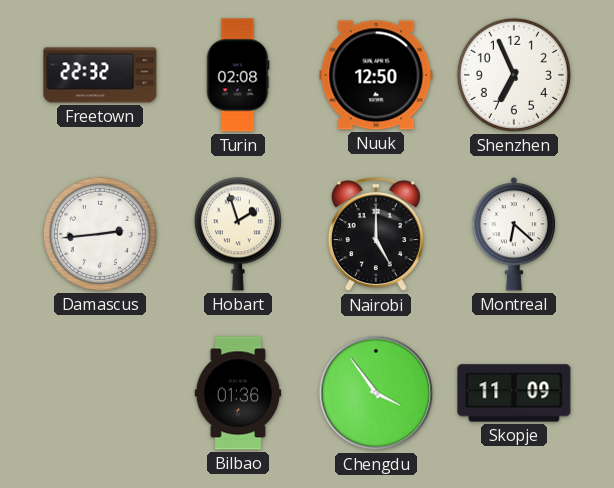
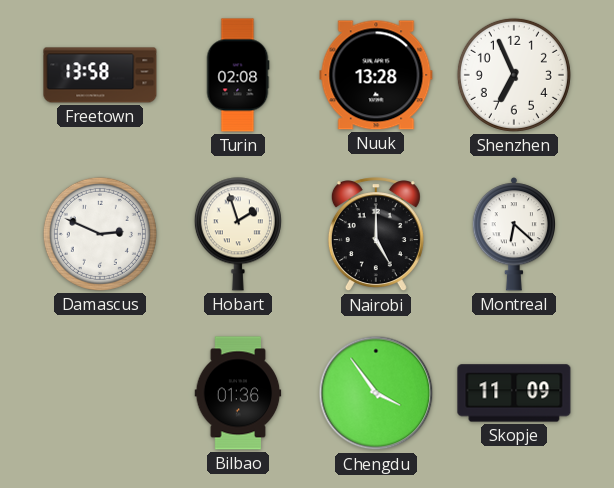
Freetown: 22:32 -> 13:58 (100, 75)
Nuuk: 12:50 -> 13:28 (376, 75)
Damascus: 2:44 -> 2:49 (100, 234)
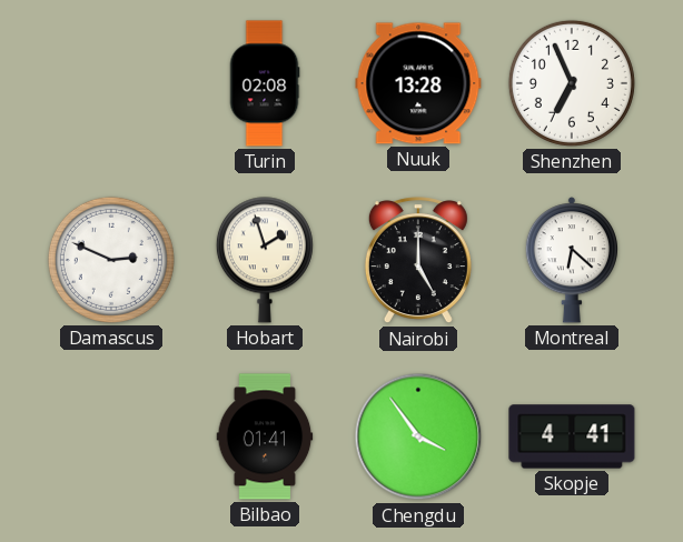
Freetown: 13:58 -> none (100, 75)
Bilbao: 01:36 -> 01:41 (265, 436)
Skopje: 11:09 -> 4:41 (572, 436)
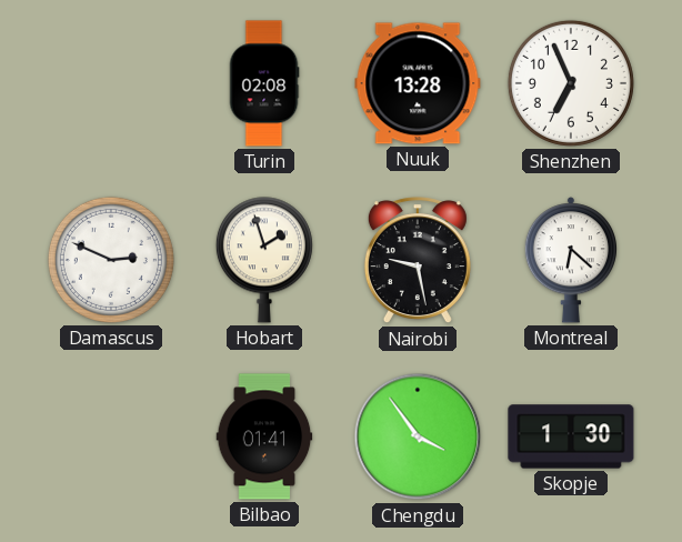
Nairobi: 5:00 -> 9:28 (418, 261)
Skopje: 4:41 -> 1:30 (571, 436)
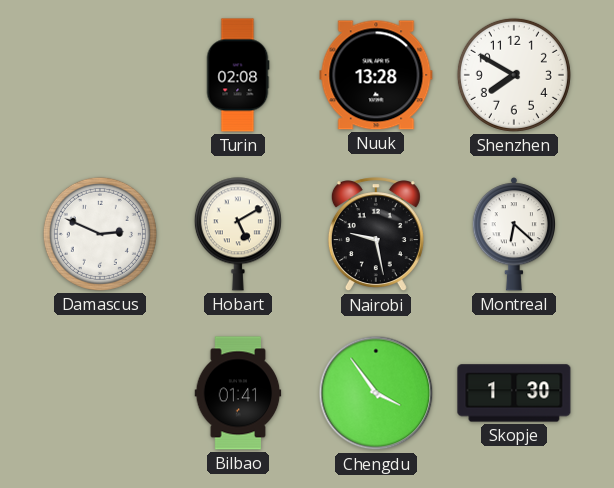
Shenzhen: 6:56 -> 7:50 (514, 75)
Hobart: 1:57 -> 5:10 (238, 234)
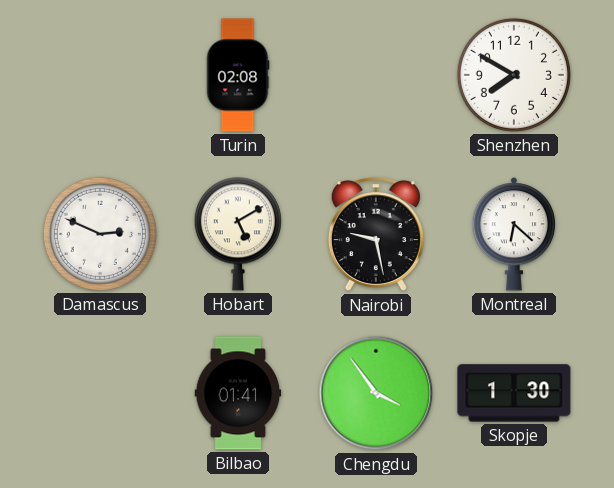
Nuuk: 13:28 -> none (376, 75)
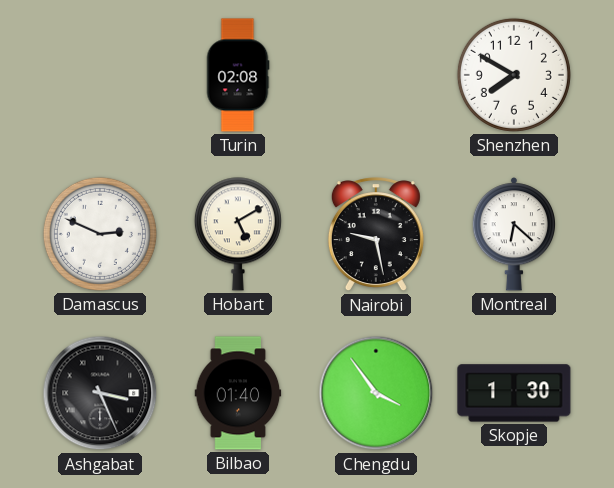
Ashgabat: none -> 3:26 (100, 393)
Bilbao: 01:41 -> 01:40 (238, 393)
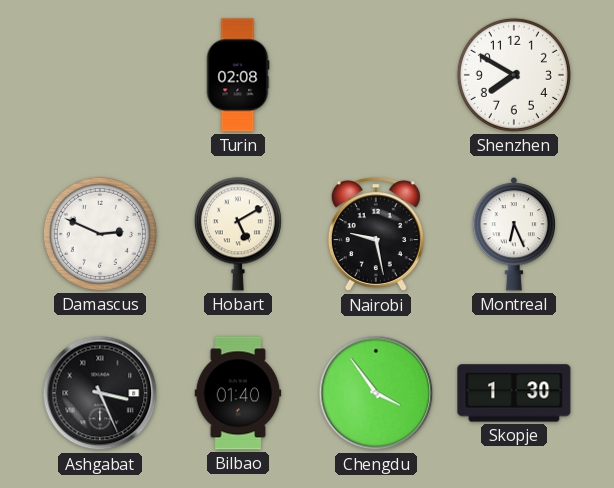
Montreal: 6:22 -> 6:26 (514, 234)
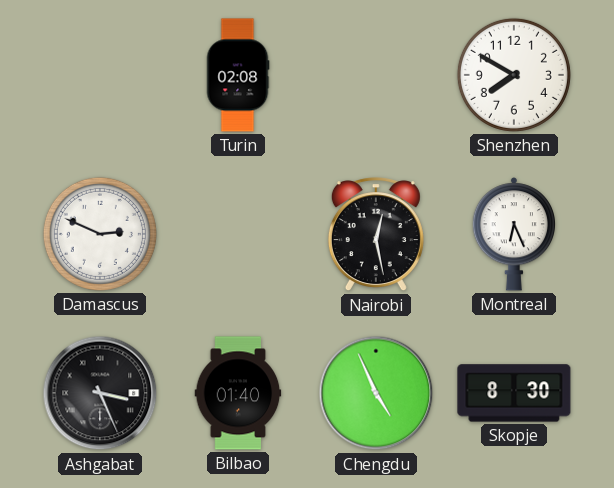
Hobart: 5:10 -> none (238, 234)
Nairobi: 9:28 -> 12:28 (376, 235)
Chengdu: 3:54 -> 4:56 (376, 393)
Skopje: 1:30 -> 8:30 (514, 393)
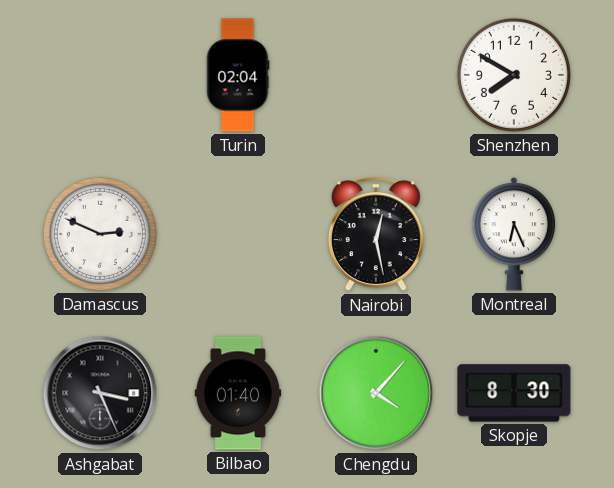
Turin: 02:08 -> 02:04 (238, 75)
Chengdu: 4:56 -> 4:07 (376, 393)
